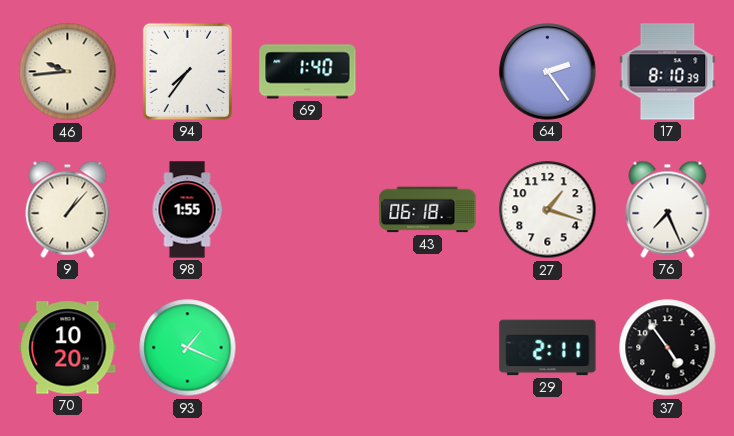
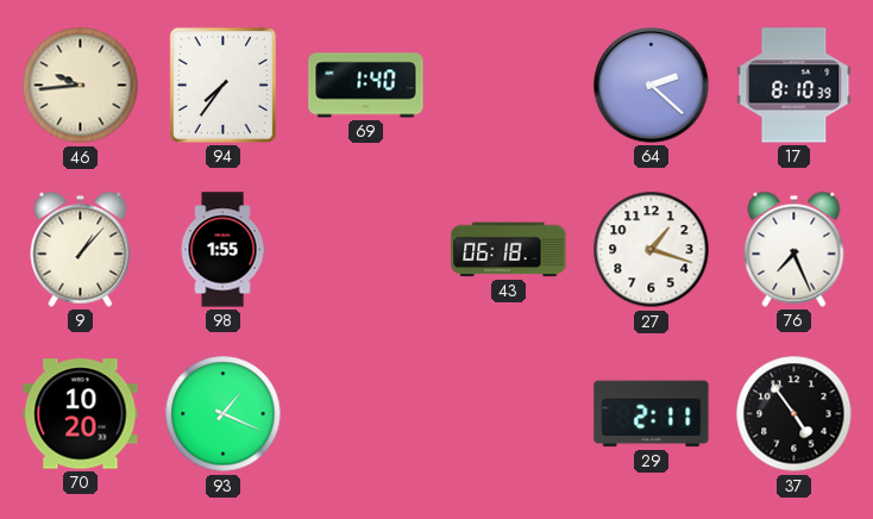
64: 2:24 -> 2:22 (652, 86)
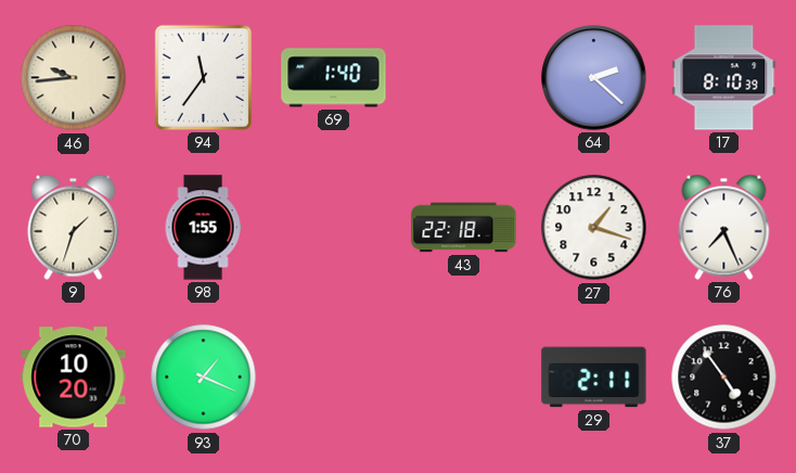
94: 7:36 -> 11:36 (203, 77)
9: 1:07 -> 1:33 (74, 227)
43: 06:18 -> 22:18 (464, 228)
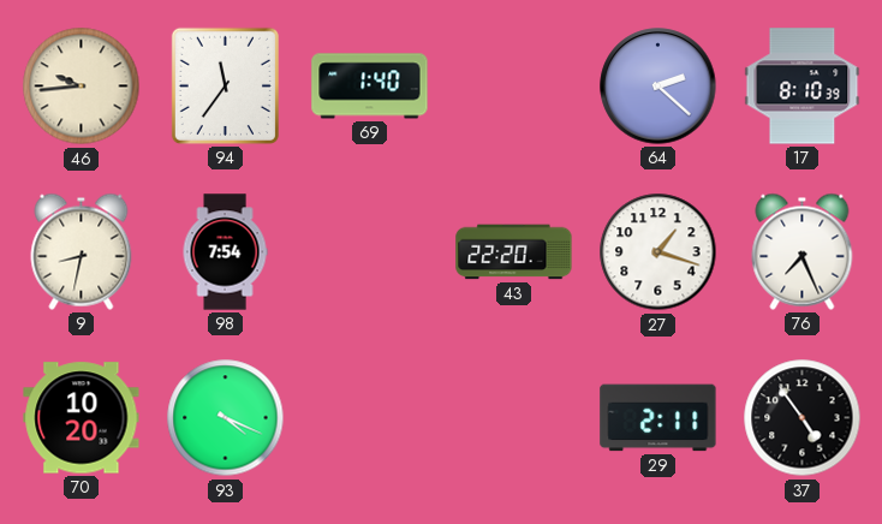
9: 1:33 -> 8:32 (82, 251)
98: 1:55 -> 7:54 (225, 252)
43: 22:18 -> 22:20 (514, 252)
93: 1:19 -> 4:19 (226, 418)
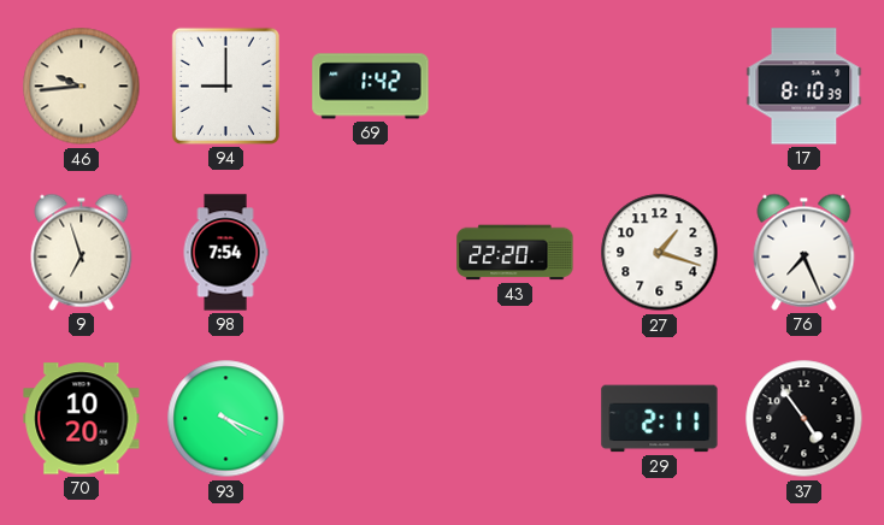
94: 11:36 -> 9:00 (225, 85)
69: 1:40 -> 1:42 (371, 87)
64: 2:22 -> none (658, 87)
9: 8:32 -> 6:57 (82, 252)
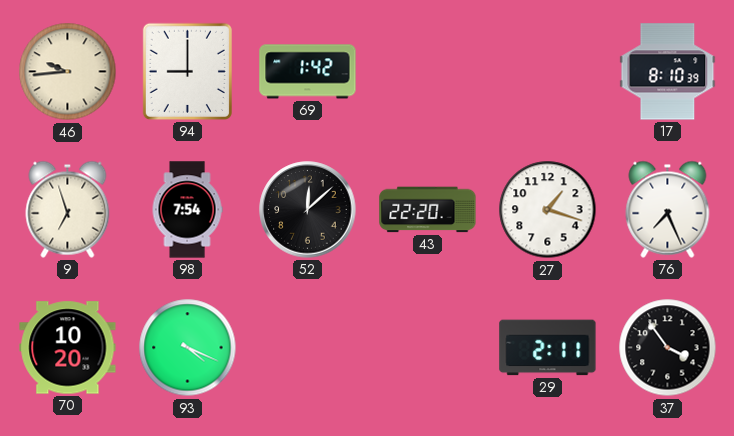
52: none -> 12:08 (308, 210)
37: 4:54 -> 3:54 (668, 348)
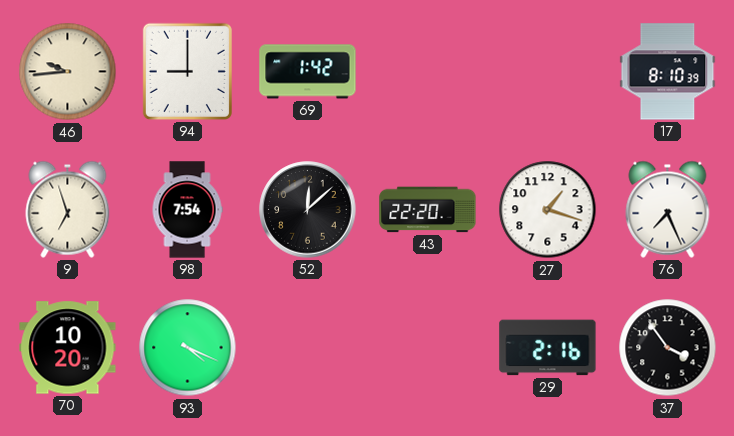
29: 2:11 -> 2:16 (548, 348)
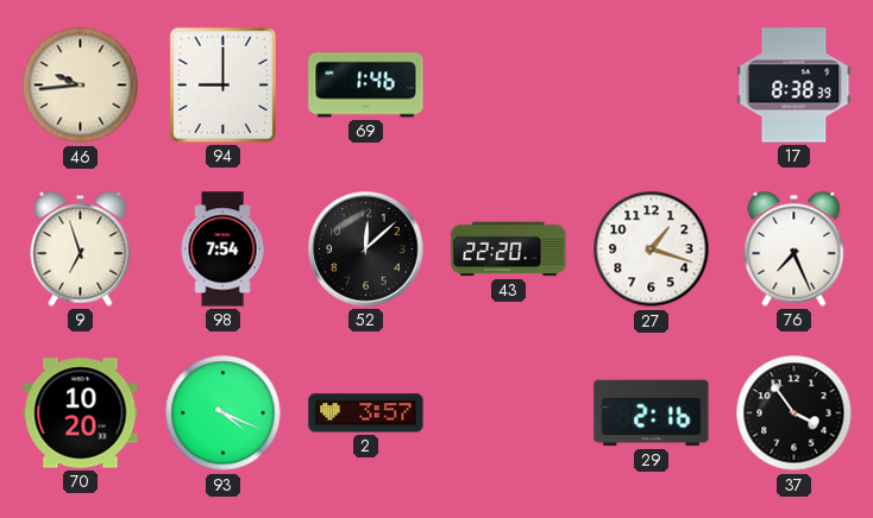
69: 1:42 -> 1:46 (366, 86)
17: 8:10 -> 8:38 (795, 86)
2: none -> 3:57 (366, 413)
